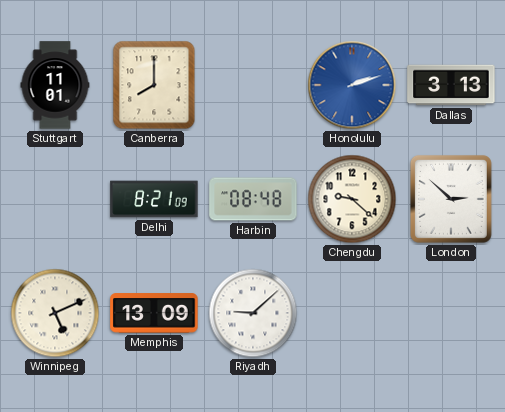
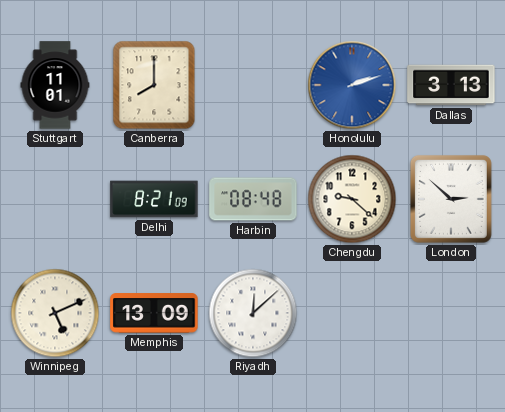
Riyadh: 9:08 -> 12:08 (253, 313)
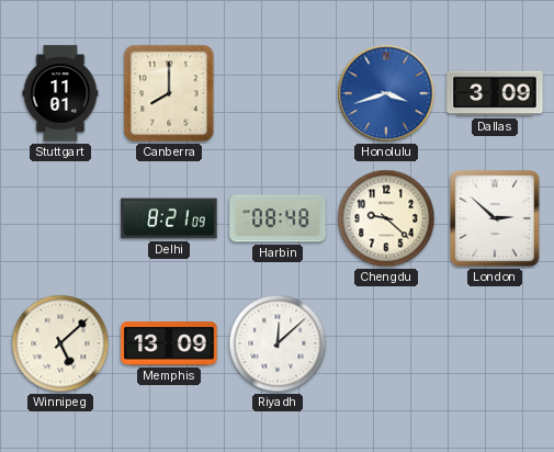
Honolulu: 2:12 -> 3:42 (386, 93)
Dallas: 3:13 -> 3:09 (495, 93)
Winnipeg: 5:11 -> 5:08 (60, 343)
